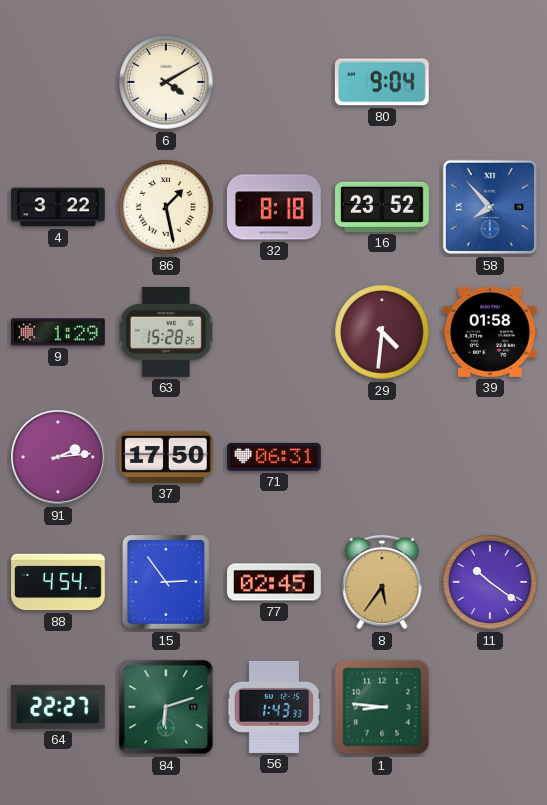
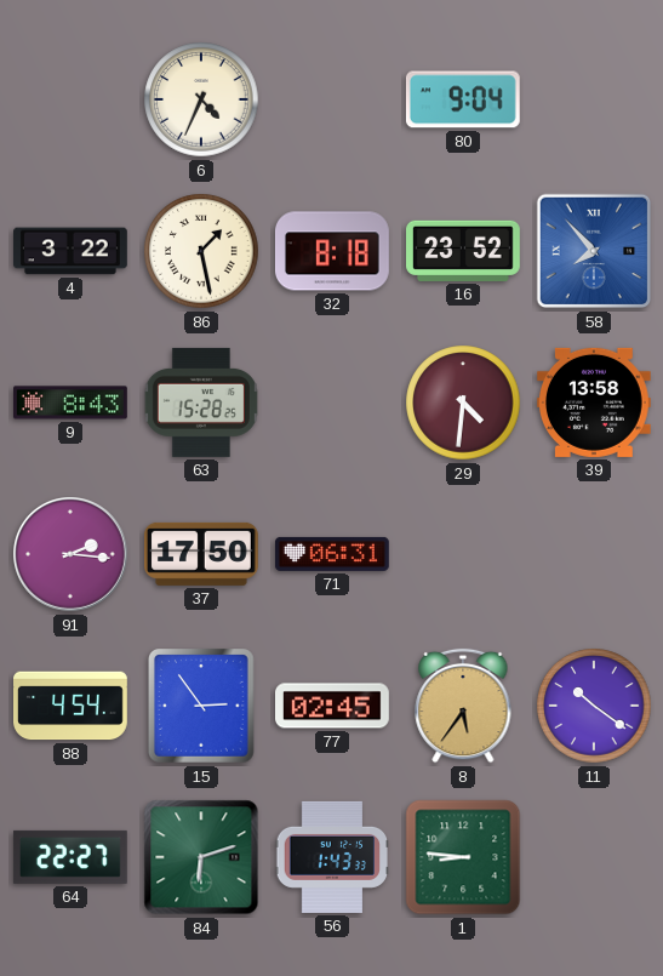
6: 4:10 -> 4:34 (201, 99)
9: 1:29 -> 8:43 (72, 403)
39: 01:58 -> 13:58 (594, 403)
91: 2:14 -> 2:16 (72, 555)
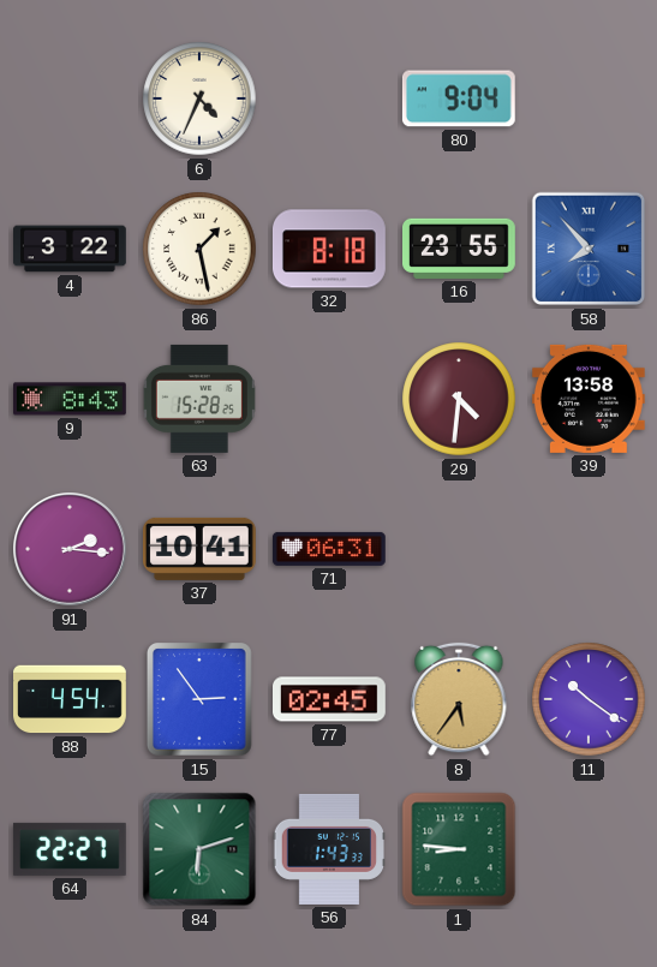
16: 23:52 -> 23:55 (460, 249)
37: 17:50 -> 10:41 (201, 549)
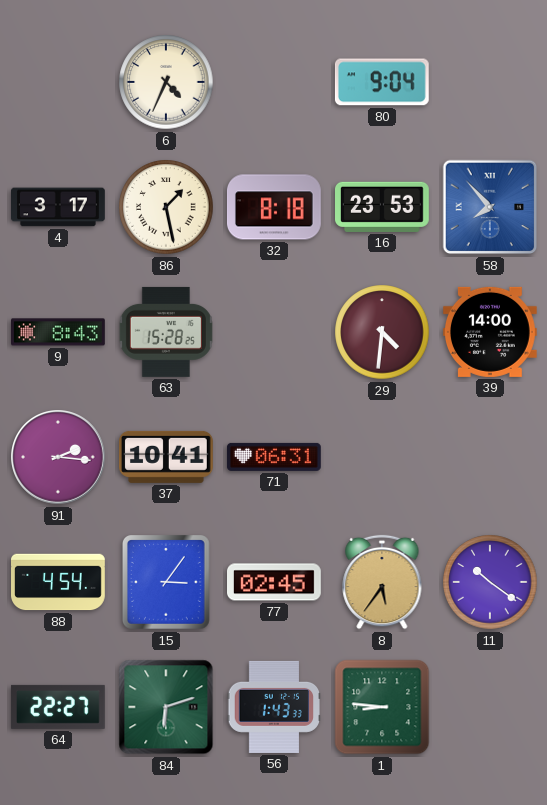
4: 3:22 -> 3:17 (59, 207)
16: 23:55 -> 23:53 (383, 207)
39: 13:58 -> 14:00 (490, 332)
15: 2:54 -> 3:06 (167, 583)
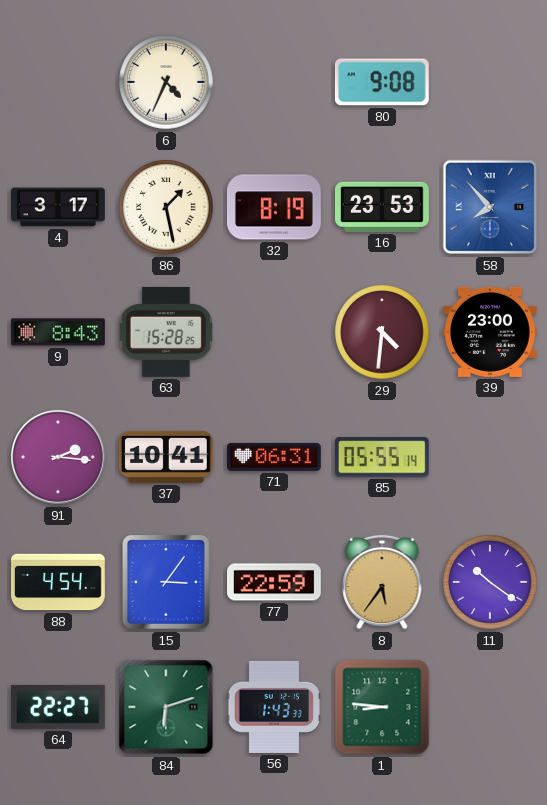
80: 9:04 -> 9:08 (382, 82)
32: 8:18 -> 8:19 (274, 207)
39: 14:00 -> 23:00 (490, 332)
85: none -> 05:55 (382, 457)
77: 02:45 -> 22:59 (275, 582)
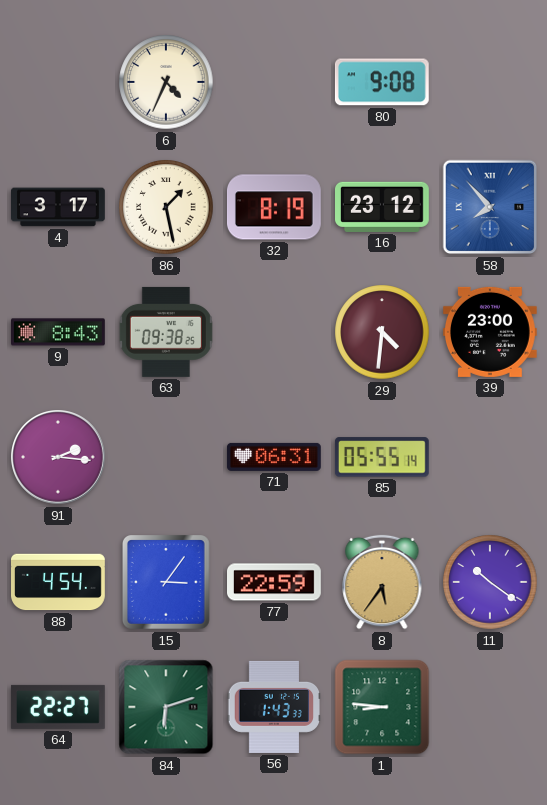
16: 23:53 -> 23:12 (383, 207)
63: 15:28 -> 09:38 (166, 332)
37: 10:41 -> none (167, 457)
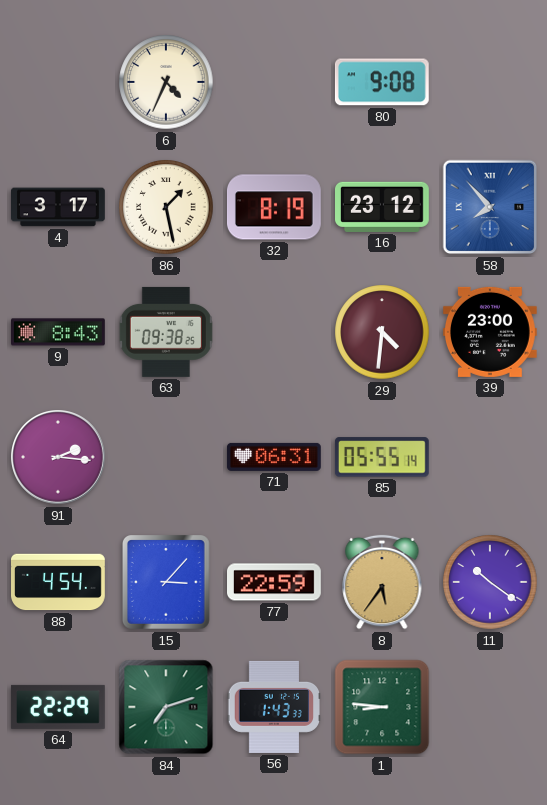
15: 3:06 -> 3:07 (167, 583)
64: 22:27 -> 22:29 (58, 707)
84: 6:12 -> 7:12 (166, 707)
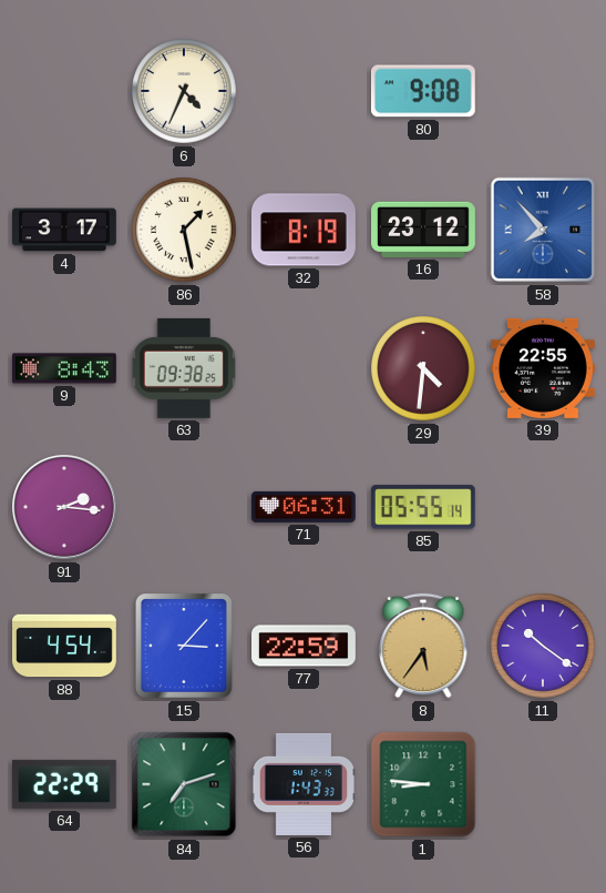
39: 23:00 -> 22:55 (543, 368)
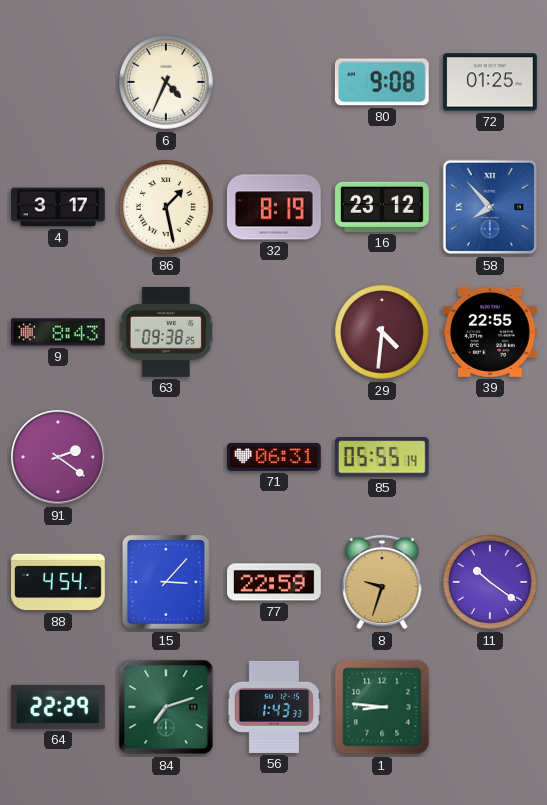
72: none -> 01:25 (490, 82)
91: 2:16 -> 2:21 (59, 458)
8: 5:36 -> 9:33 (382, 582)
